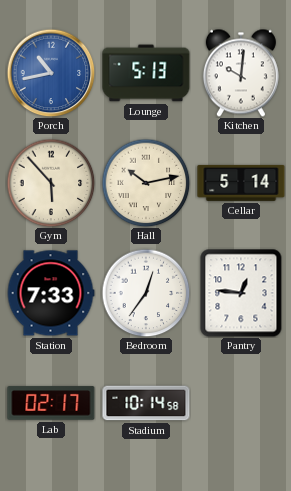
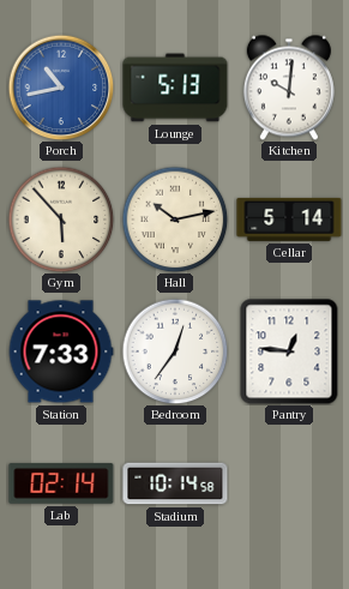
Lab: 02:17 -> 02:14 (61, 483)
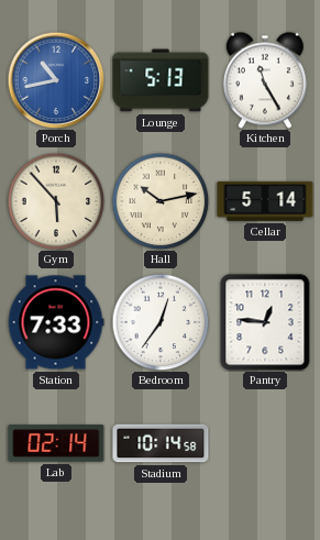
Kitchen: 10:01 -> 11:25 (265, 80)
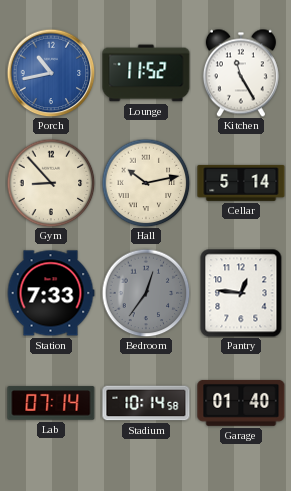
Lounge: 5:13 -> 11:52 (146, 73)
Gym: 5:53 -> 8:53 (51, 183)
Bedroom dial: white -> grey (146, 293)
Lab: 02:14 -> 07:14 (51, 403)
Garage: none -> 01:40 (241, 403)
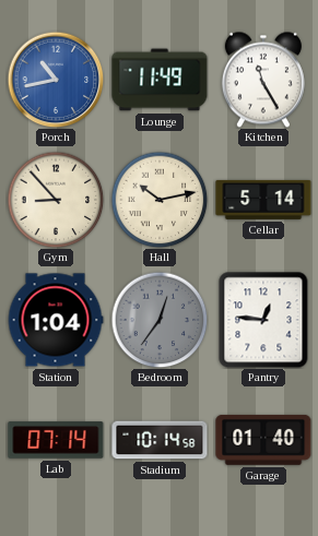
Lounge: 11:52 -> 11:49 (160, 80)
Station: 7:33 -> 1:04 (56, 320)
